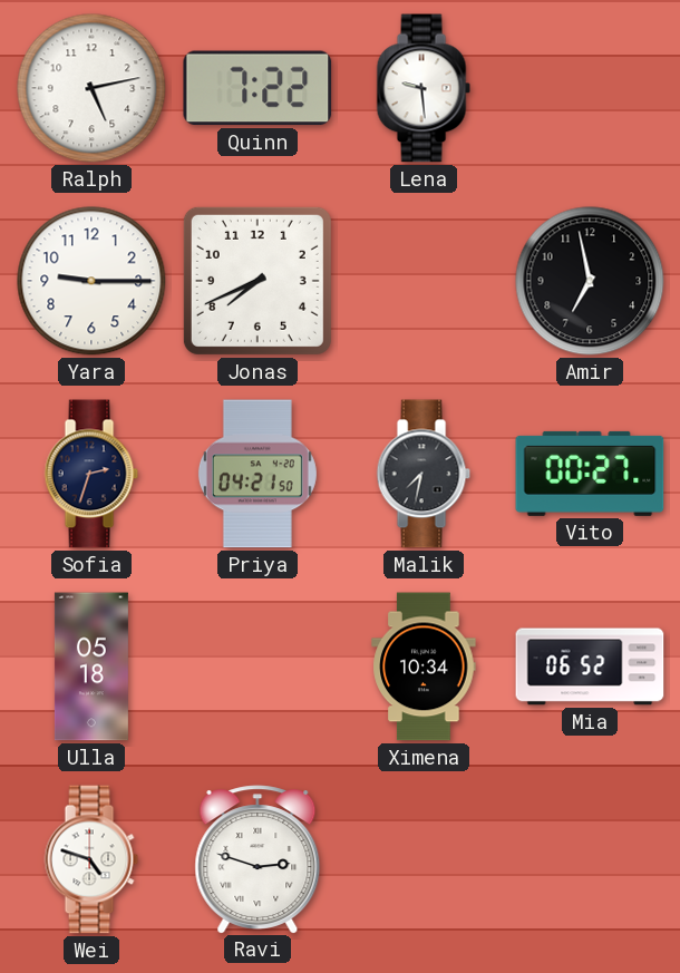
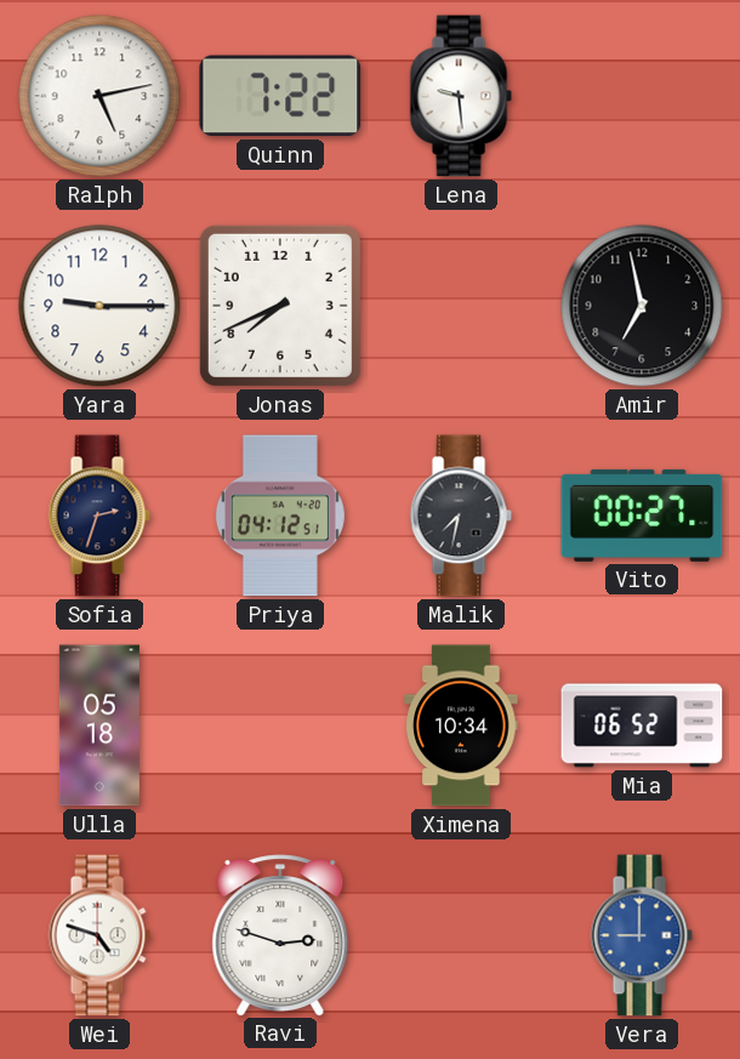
Priya: 04:21 -> 04:12 (280, 516)
Vera: none -> 9:00 (642, 935)
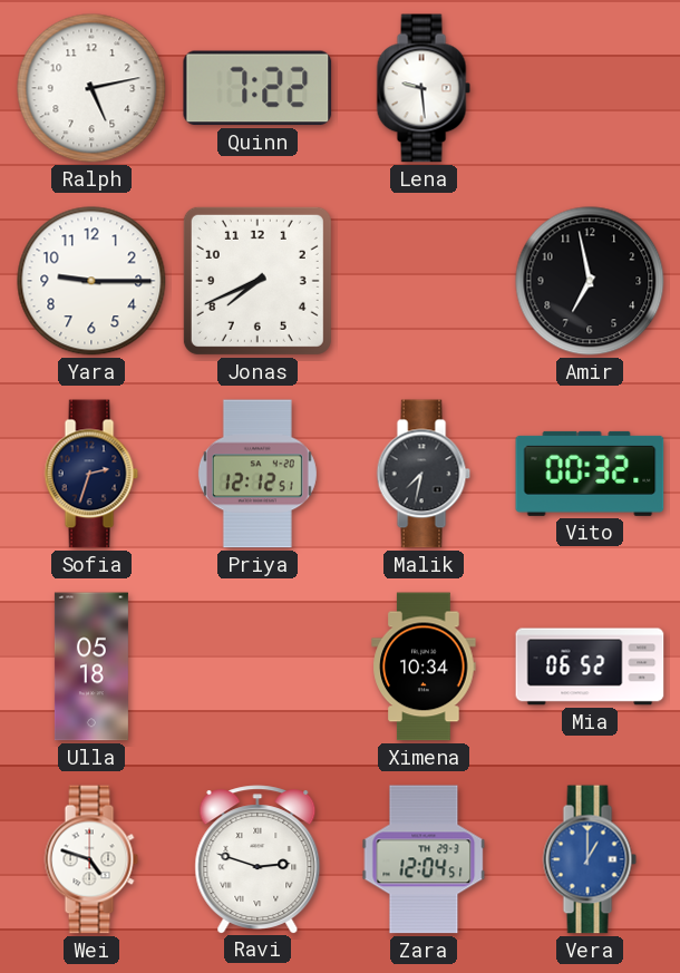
Priya: 04:12 -> 12:12 (258, 474)
Vito: 00:27 -> 00:32 (590, 474)
Zara: none -> 12:04 (424, 859)
Vera: 9:00 -> 1:00 (590, 859)
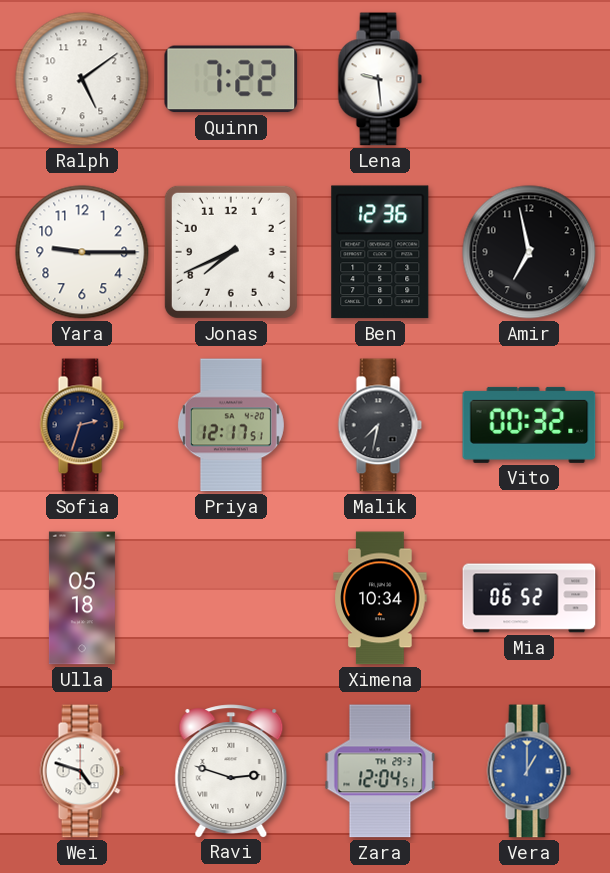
Ralph: 5:13 -> 5:09 (82, 79)
Ben: none -> 12:36 (380, 252)
Priya: 12:12 -> 12:17 (231, 425)
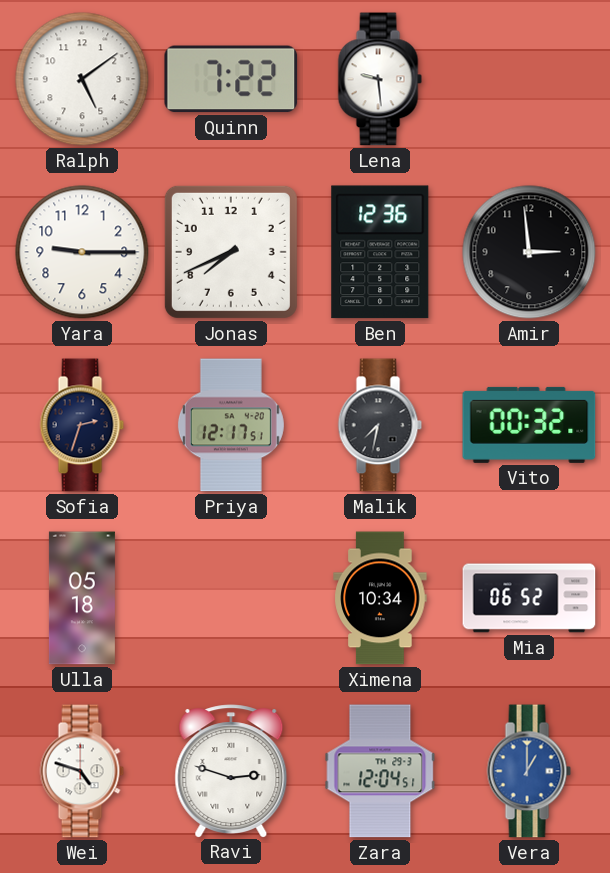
Amir: 6:58 -> 2:59 (529, 252)
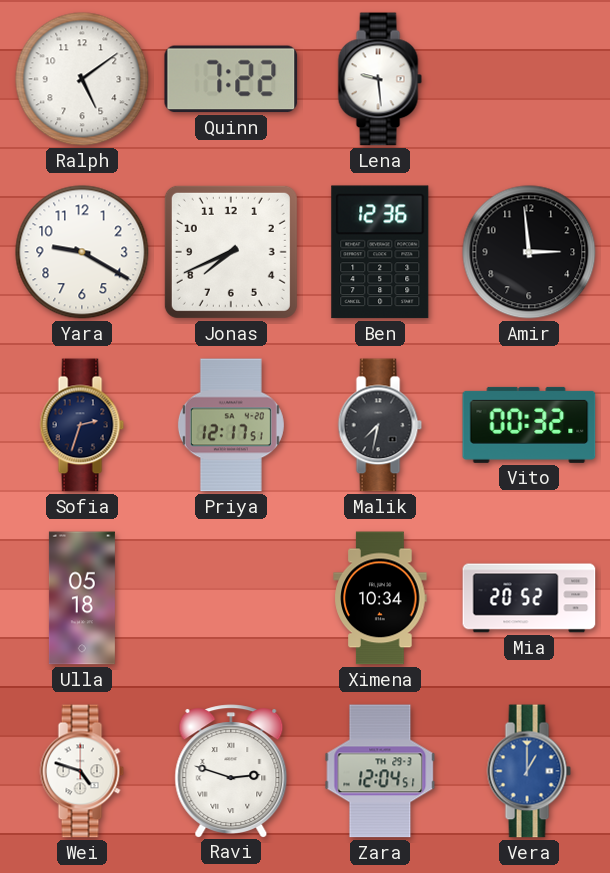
Yara: 9:15 -> 9:20 (82, 252)
Mia: 06:52 -> 20:52 (529, 598)
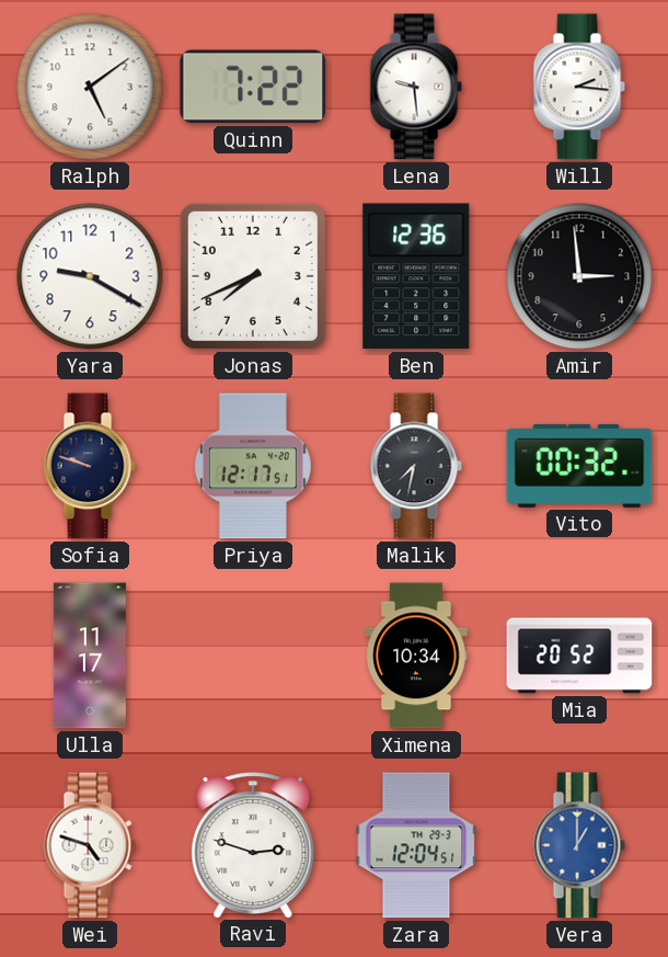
Will: none -> 2:16 (579, 87)
Sofia: 2:33 -> 9:48 (90, 466)
Ulla: 05:18 -> 11:17 (90, 656)
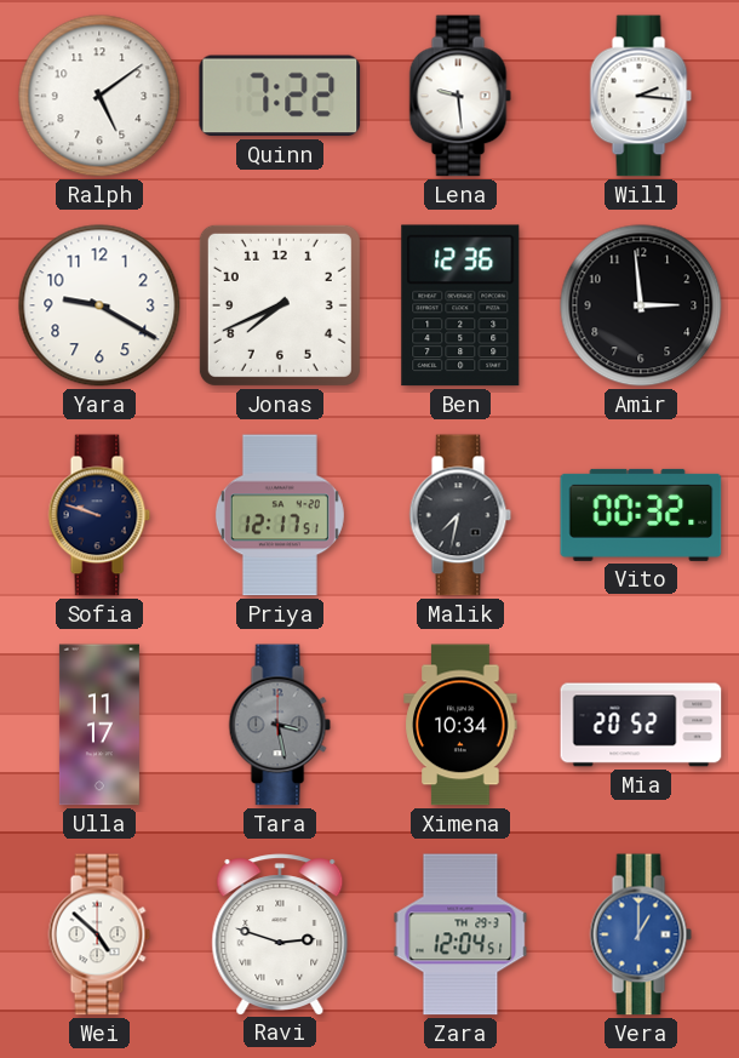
Tara: none -> 3:28 (280, 725)
Wei: 4:48 -> 4:52 (99, 934)
